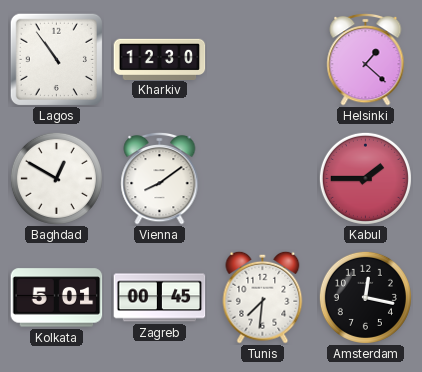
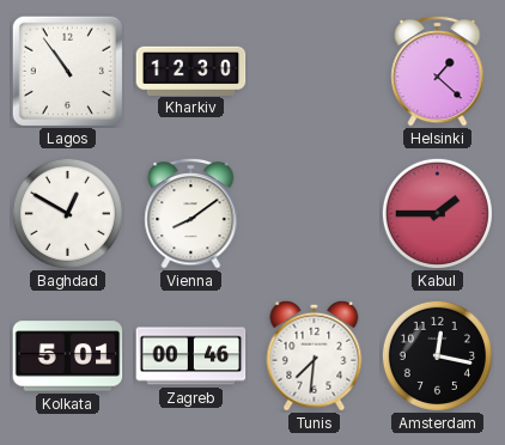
Zagreb: 00:45 -> 00:46 (191, 356)
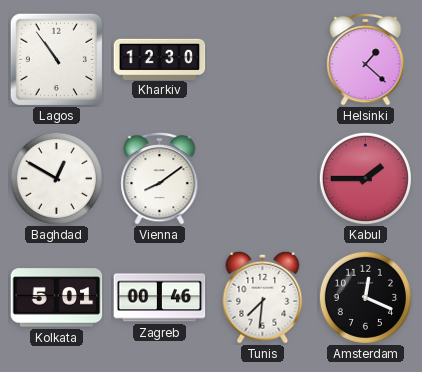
Amsterdam: 12:17 -> 12:19 (365, 297)
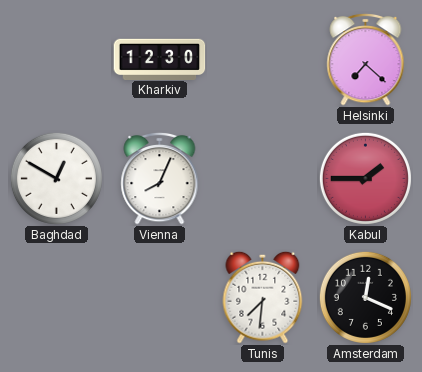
Lagos: 10:54 -> none (56, 59)
Helsinki: 1:22 -> 7:22 (366, 59)
Vienna: 8:09 -> 8:04 (160, 178)
Kolkata: 5:01 -> none (57, 298)
Zagreb: 00:46 -> none (160, 298)
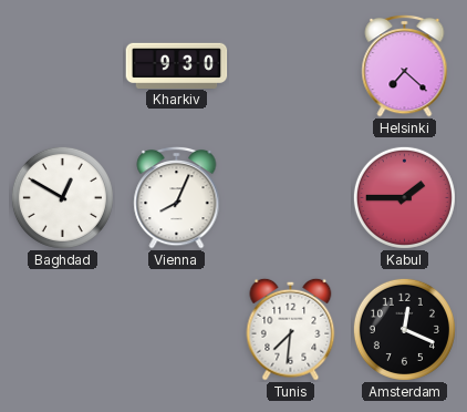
Kharkiv: 12:30 -> 9:30 (177, 65)
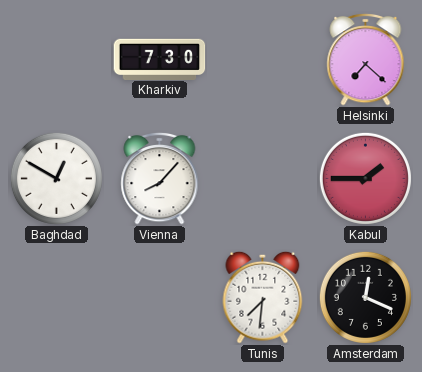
Kharkiv: 9:30 -> 7:30 (160, 59)
Vienna: 8:04 -> 8:07 (160, 178)
